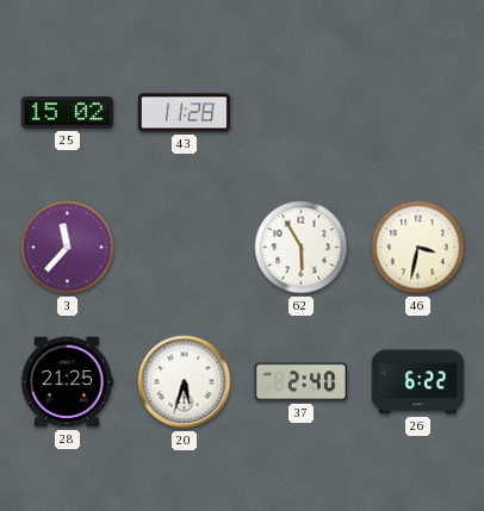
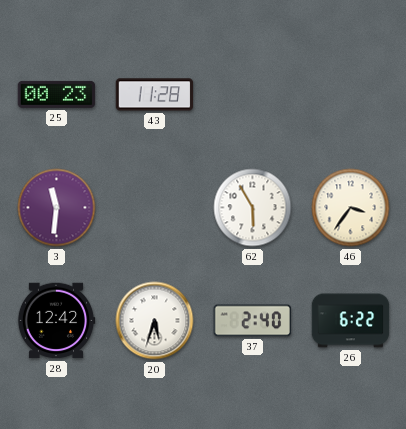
25: 15:02 -> 00:23 (57, 94)
3: 11:37 -> 11:31 (57, 208)
46: 3:32 -> 3:36 (351, 208)
28: 21:25 -> 12:42 (56, 321)
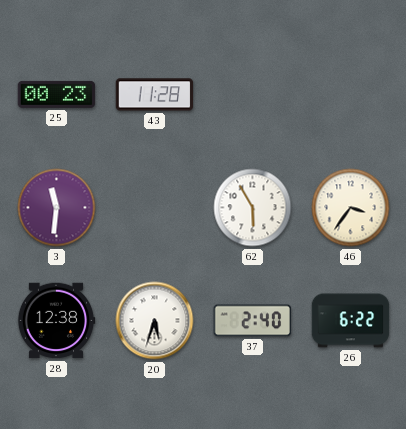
28: 12:42 -> 12:38 (56, 321)
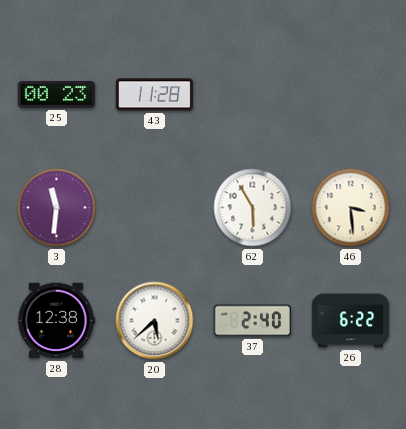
46: 3:36 -> 3:29 (351, 208)
20: 5:33 -> 5:38 (155, 321)
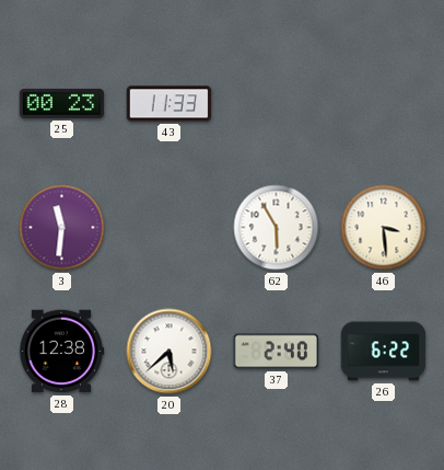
43: 11:28 -> 11:33 (170, 104)
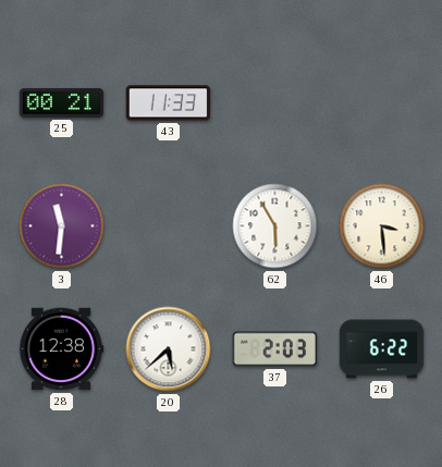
25: 00:23 -> 00:21 (62, 102)
37: 2:40 -> 2:03 (275, 349)
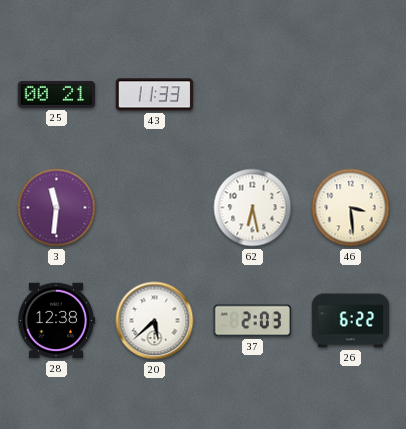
62: 5:55 -> 6:28 (253, 208)
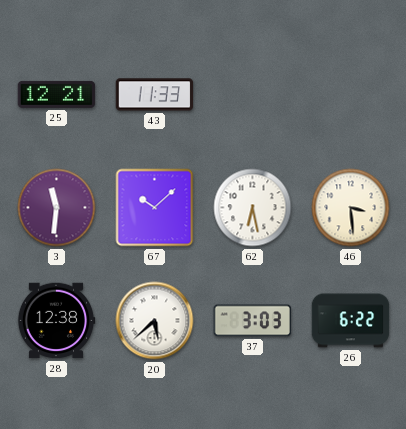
25: 00:21 -> 12:21 (57, 94)
67: none -> 10:08 (155, 208)
37: 2:03 -> 3:03 (253, 321)
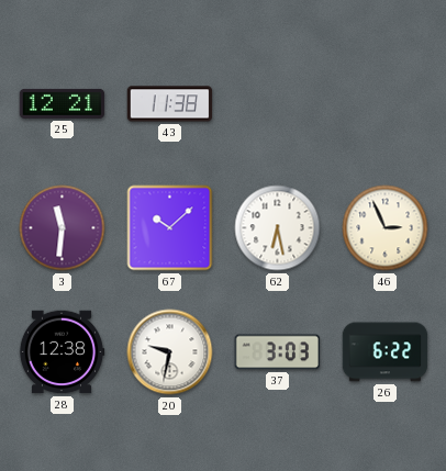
43: 11:33 -> 11:38 (170, 104)
46: 3:29 -> 2:56 (386, 228)
20: 5:38 -> 9:32 (170, 352)
